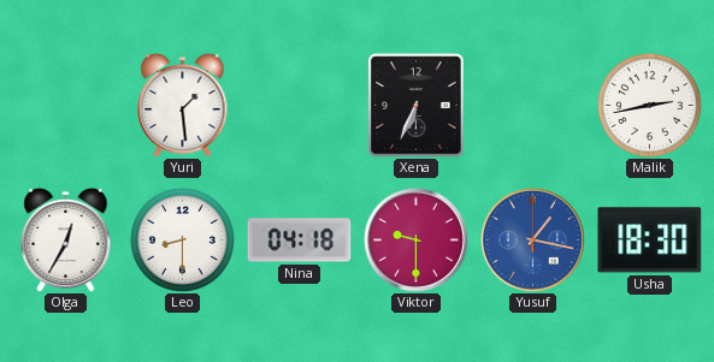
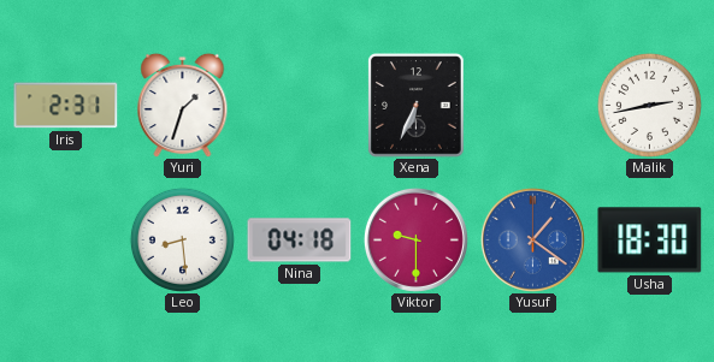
Iris: none -> 2:31 (66, 106)
Yuri: 1:29 -> 1:33 (183, 105)
Olga: 12:35 -> none (66, 239)
Leo: 8:30 -> 8:29 (182, 239)
Yusuf: 1:17 -> 1:21 (532, 239)
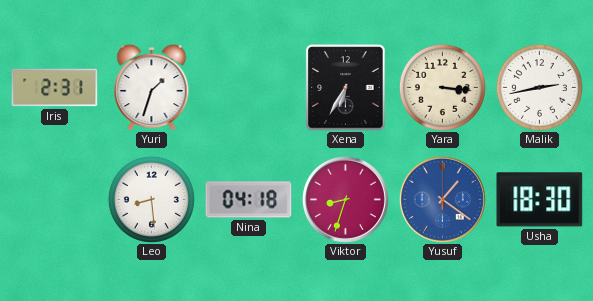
Xena: 6:34 -> 6:35 (346, 88)
Yara: none -> 3:16 (442, 87)
Viktor: 9:30 -> 8:33 (345, 199)
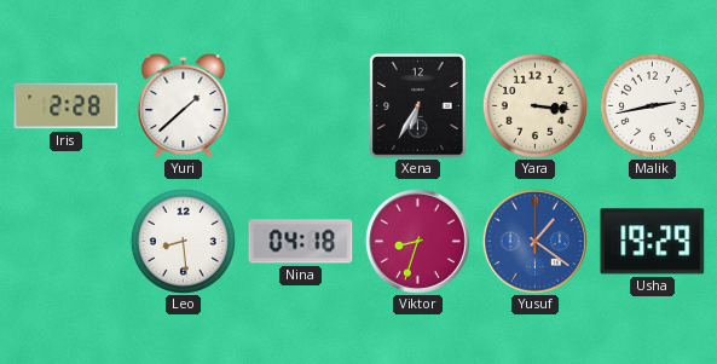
Iris: 2:31 -> 2:28 (67, 106)
Yuri: 1:33 -> 1:38 (184, 105)
Usha: 18:30 -> 19:29 (653, 242)
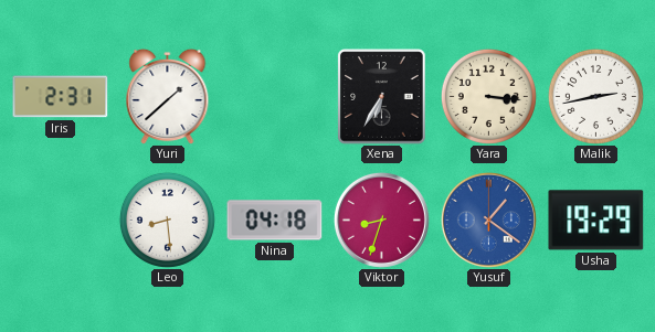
Iris: 2:28 -> 2:31 (61, 97)
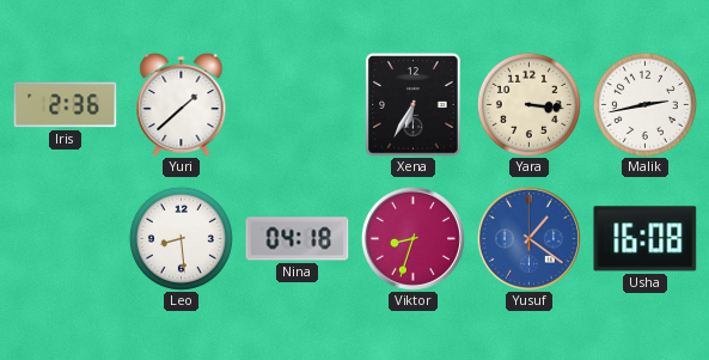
Iris: 2:31 -> 2:36 (66, 105)
Usha: 19:29 -> 16:08 (646, 239)
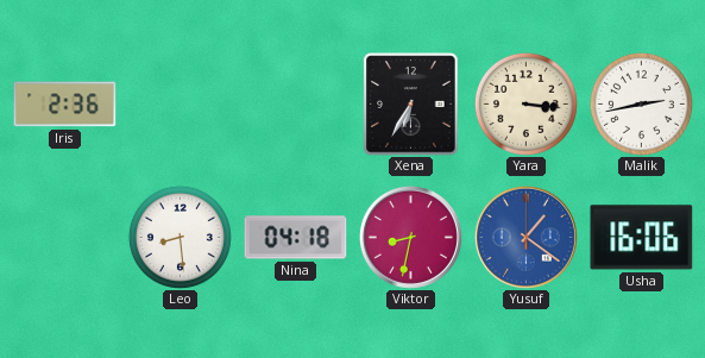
Yuri: 1:38 -> none (182, 104)
Viktor: 8:33 -> 8:32 (410, 237)
Usha: 16:08 -> 16:06 (642, 238)
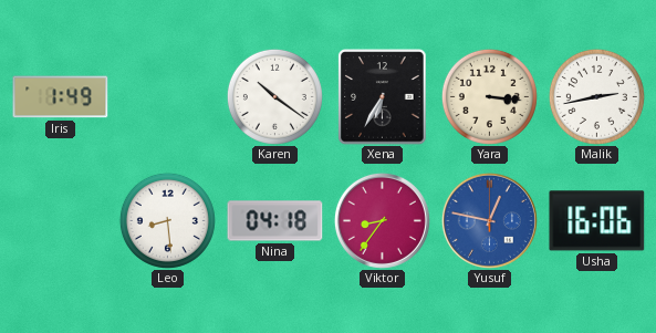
Iris: 2:36 -> 1:49 (61, 97)
Karen: none -> 10:21 (274, 96)
Viktor: 8:32 -> 8:36 (382, 220)
Yusuf: 1:21 -> 12:47 (489, 220)
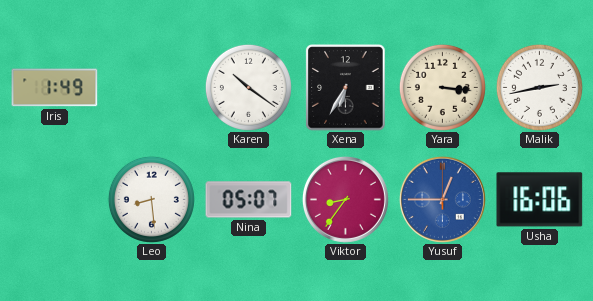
Nina: 04:18 -> 05:07 (249, 200)
Yusuf: 12:47 -> 12:45 (442, 199)
